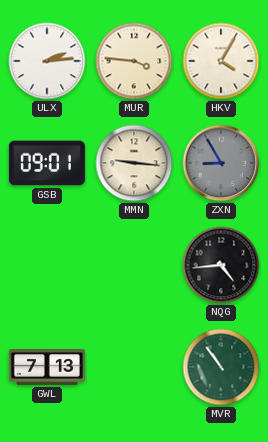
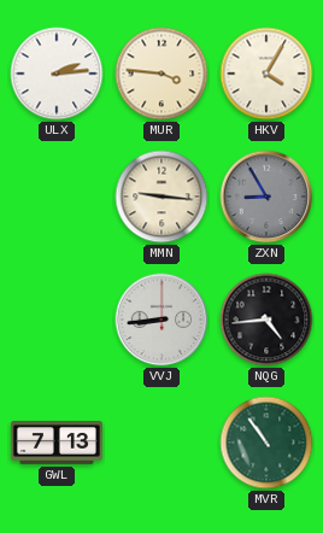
GSB: 09:01 -> none (47, 163)
VVJ: none -> 8:44 (161, 320)
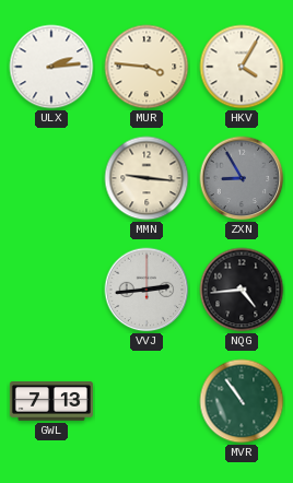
VVJ: 8:44 -> 2:44 (146, 290)
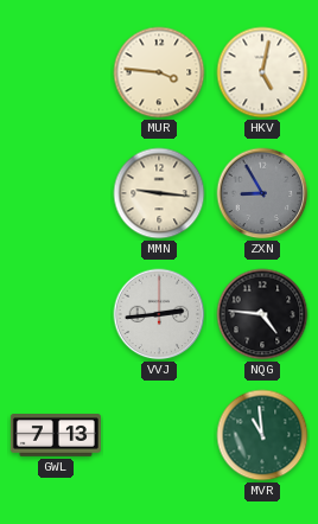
ULX: 2:14 -> none (51, 67)
HKV: 4:05 -> 5:02 (262, 72)
NQG: 4:44 -> 4:46 (262, 314)
MVR: 10:54 -> 10:59 (262, 435)
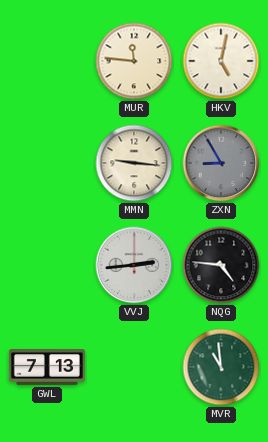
MUR: 3:46 -> 11:46 (134, 61)
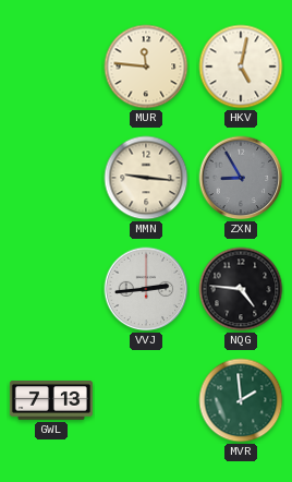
MVR: 10:59 -> 1:59 (241, 400)
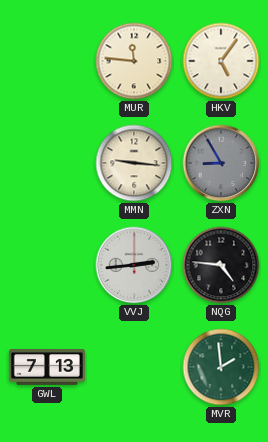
HKV: 5:02 -> 5:06 (221, 61)
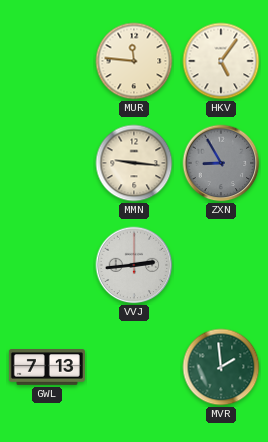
NQG: 4:46 -> none (221, 265)
